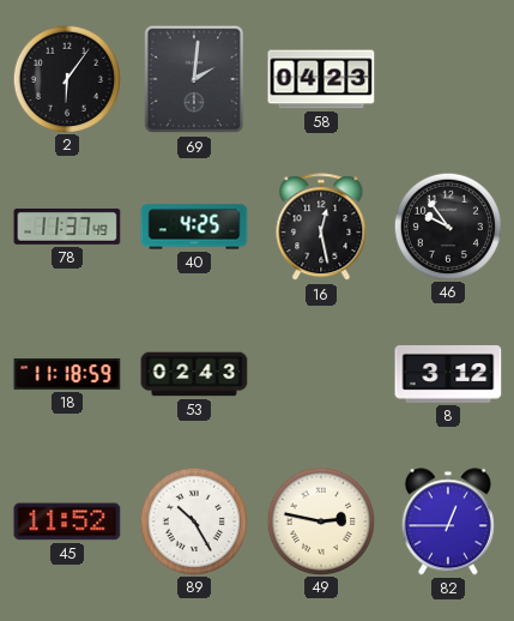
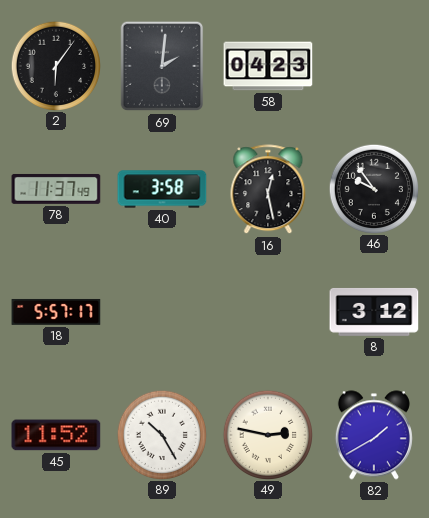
40: 4:25 -> 3:58 (162, 189)
18: 11:18 -> 5:57 (56, 312)
53: 02:43 -> none (194, 374)
82: 12:45 -> 1:40 (374, 435)
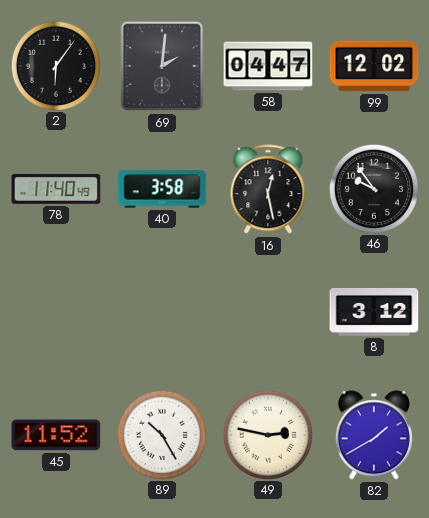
58: 04:23 -> 04:47 (268, 66)
99: none -> 12:02 (374, 66)
78: 11:37 -> 11:40 (56, 189)
18: 5:57 -> none (56, 312)
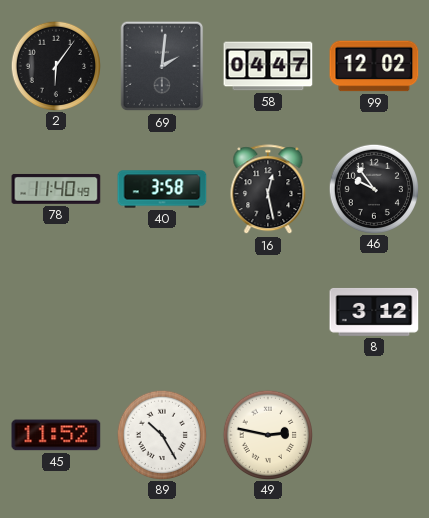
82: 1:40 -> none (374, 435)
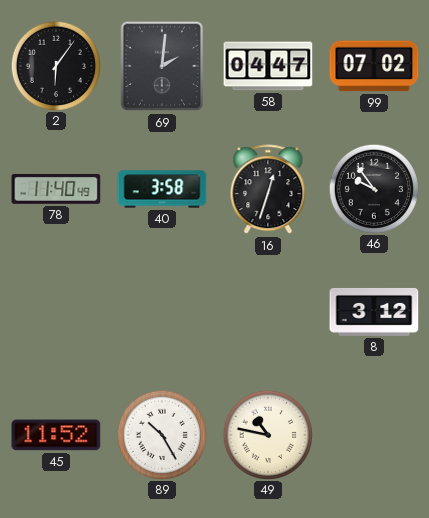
99: 12:02 -> 07:02 (374, 66)
16: 12:28 -> 12:33 (268, 190)
49: 2:47 -> 10:47 (267, 434)
